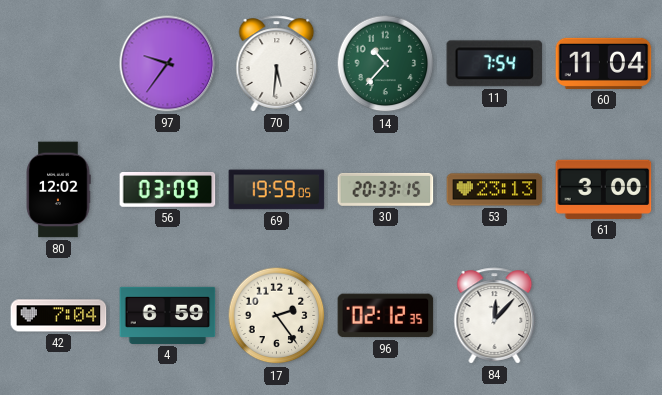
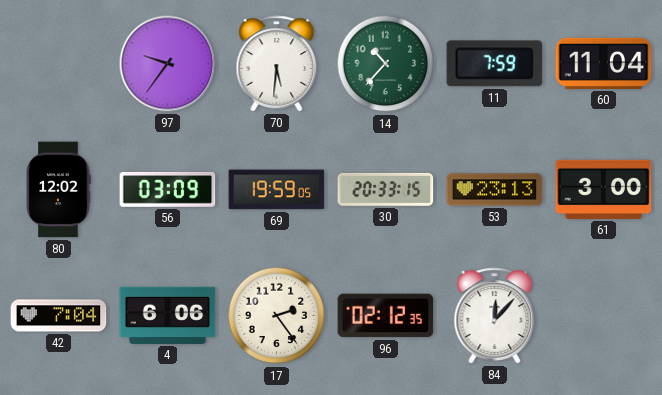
11: 7:54 -> 7:59 (495, 64)
4: 6:59 -> 6:06 (168, 315)
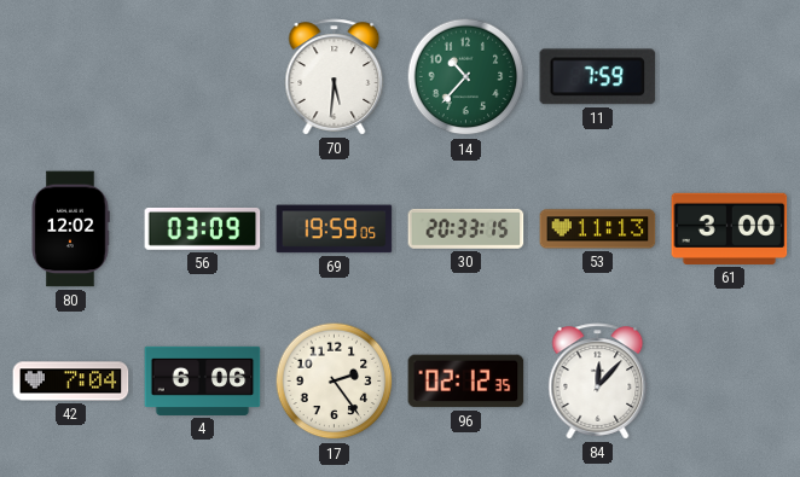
97: 9:36 -> none (168, 64)
60: 11:04 -> none (604, 63)
53: 23:13 -> 11:13 (598, 229)
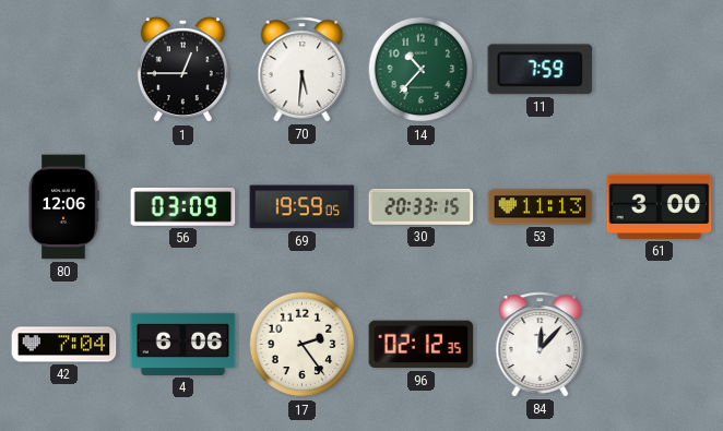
1: none -> 12:45 (182, 70)
80: 12:02 -> 12:06 (63, 207)
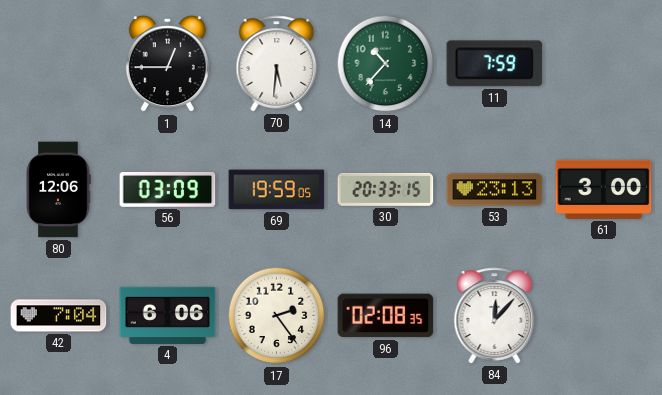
53: 11:13 -> 23:13 (495, 190)
96: 02:12 -> 02:08 (386, 316)
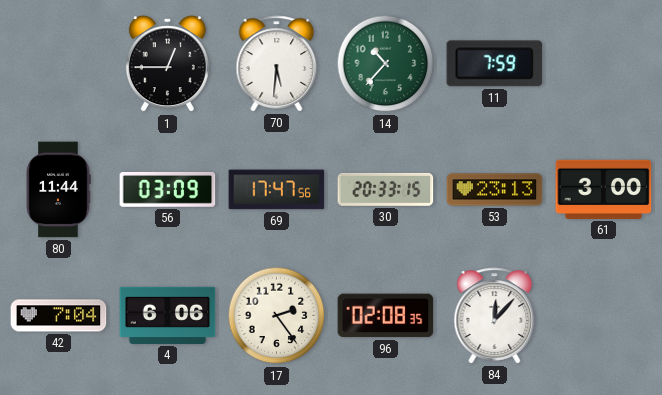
80: 12:06 -> 11:44 (58, 190)
69: 19:59 -> 17:47 (277, 190)
